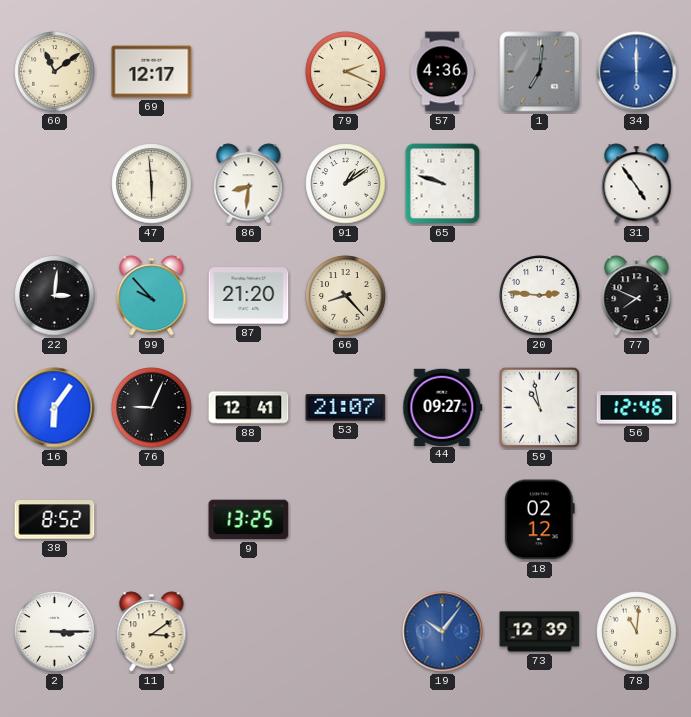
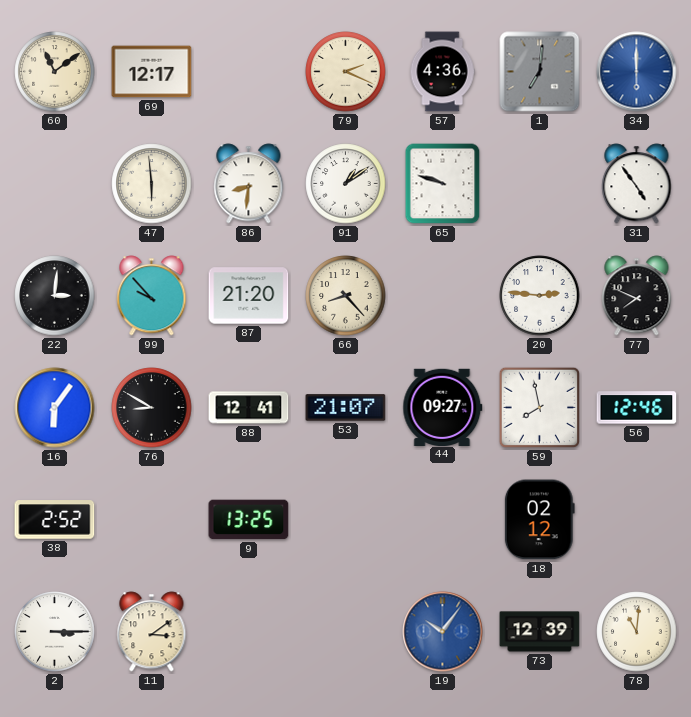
76: 9:04 -> 8:50 (152, 408)
59: 10:58 -> 7:58 (540, 408)
38: 8:52 -> 2:52 (55, 520)
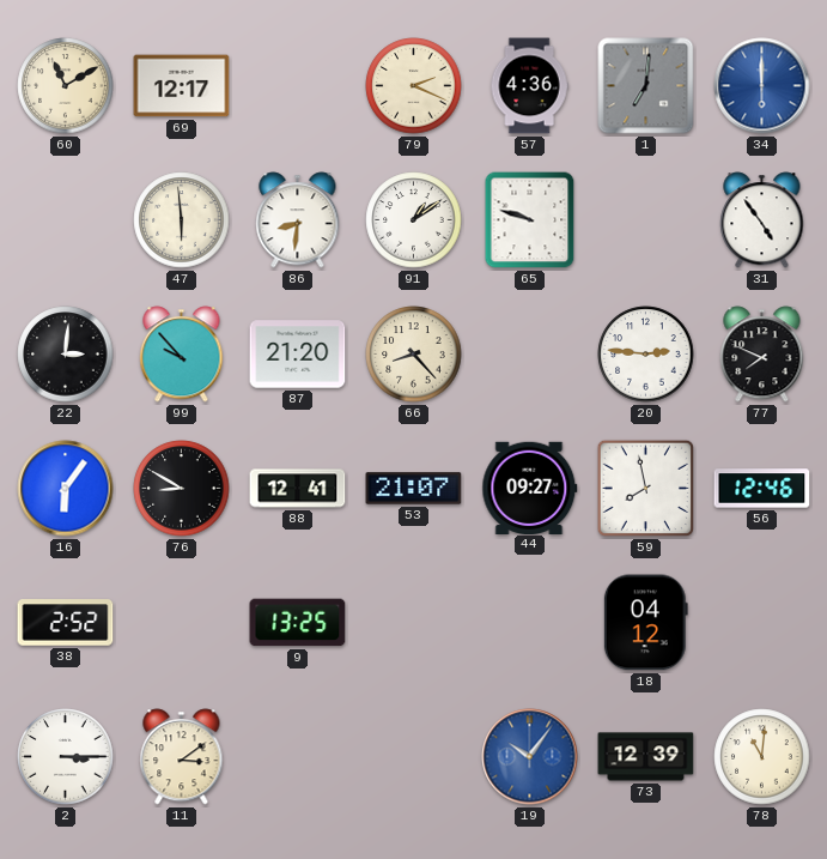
60: 11:09 -> 11:10 (66, 86)
18: 02:12 -> 04:12 (645, 623)
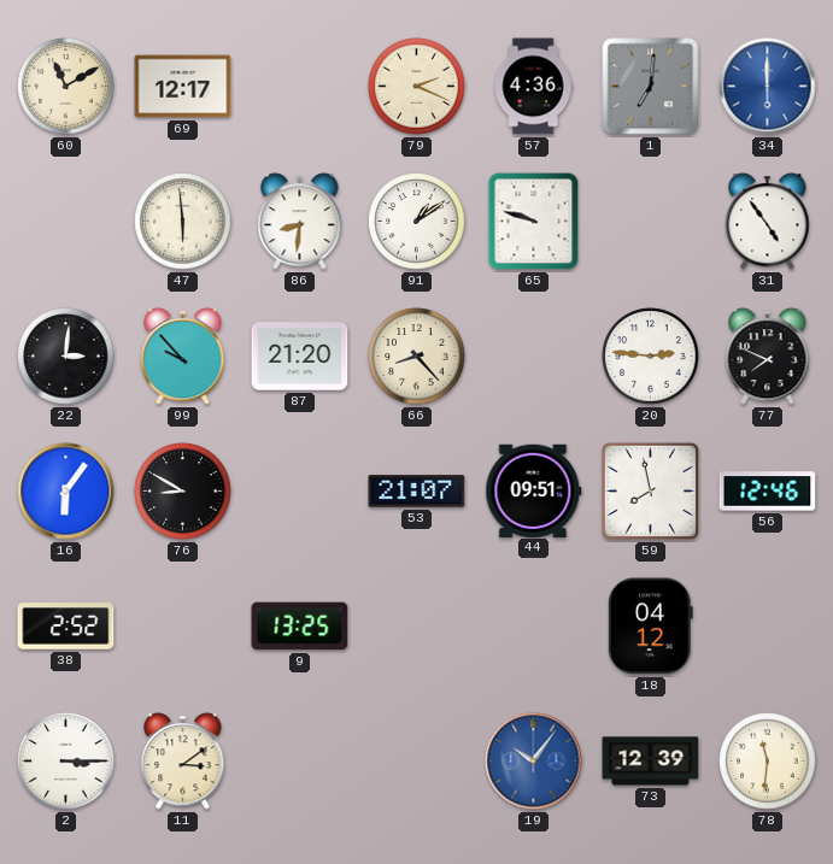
88: 12:41 -> none (298, 489)
44: 09:27 -> 09:51 (534, 490)
78: 11:01 -> 11:31 (768, 762)
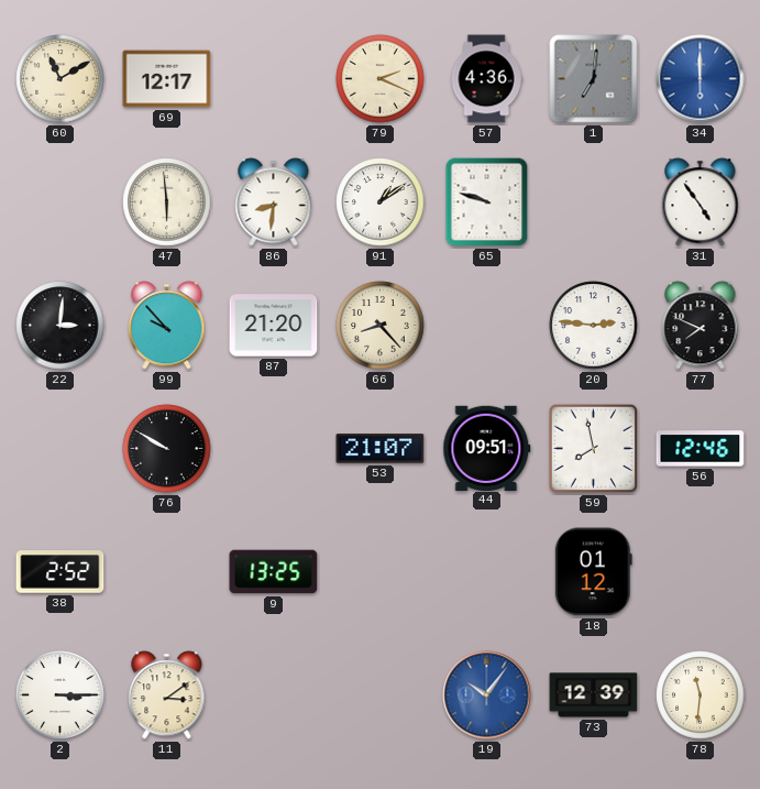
16: 6:06 -> none (66, 492)
76: 8:50 -> 9:50 (167, 449)
18: 04:12 -> 01:12 (593, 572)
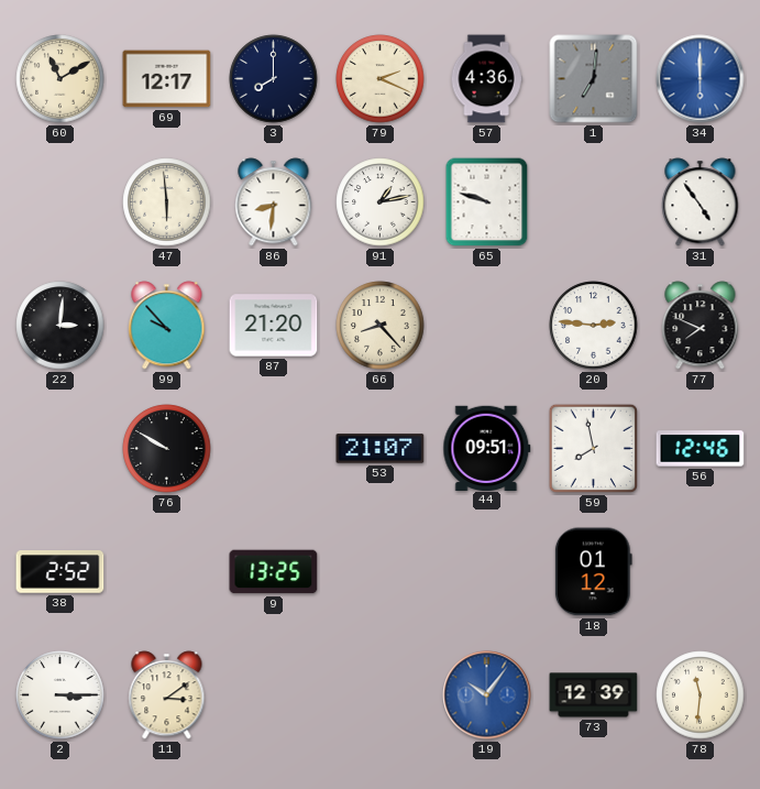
3: none -> 8:00 (274, 79)
91: 1:09 -> 1:13 (381, 202)
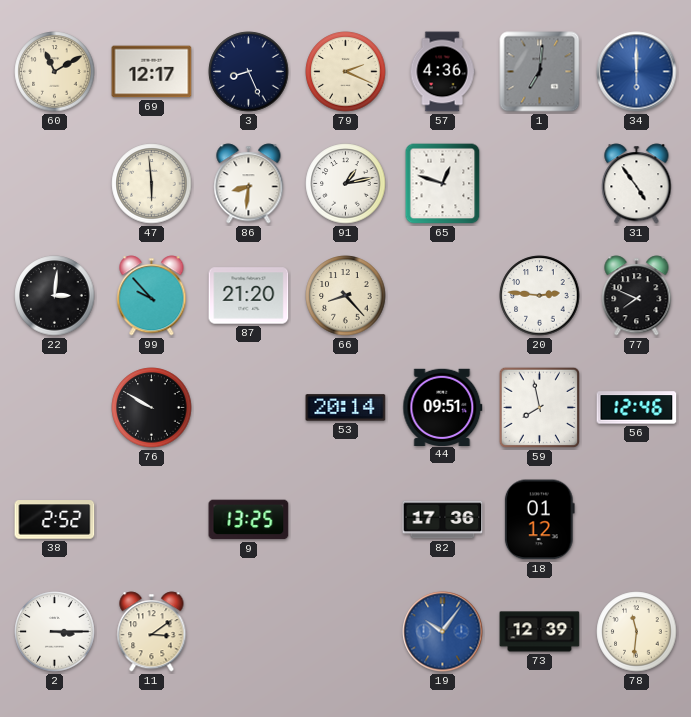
3: 8:00 -> 8:26 (249, 72)
65: 9:48 -> 12:48 (443, 184)
53: 21:07 -> 20:14 (346, 408)
82: none -> 17:36 (443, 520)
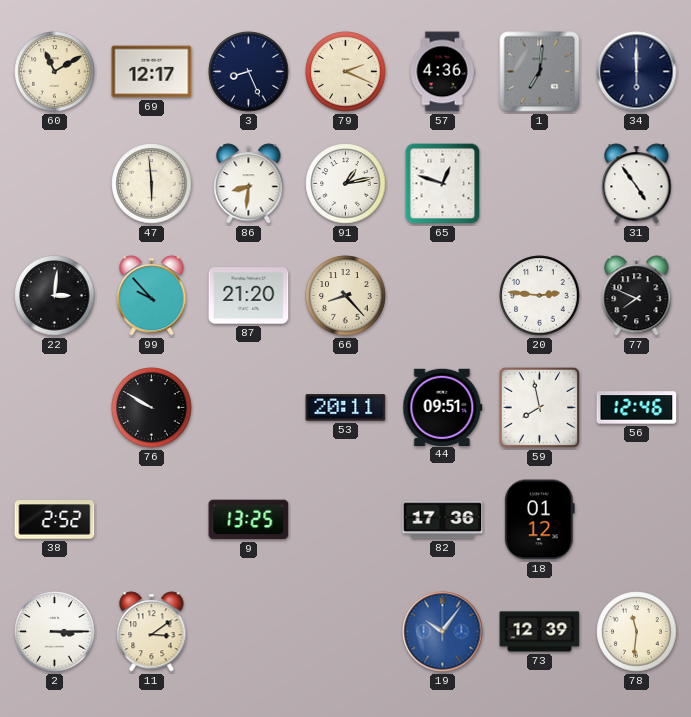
34 dial: blue -> navy (637, 72)
53: 20:14 -> 20:11 (346, 408)
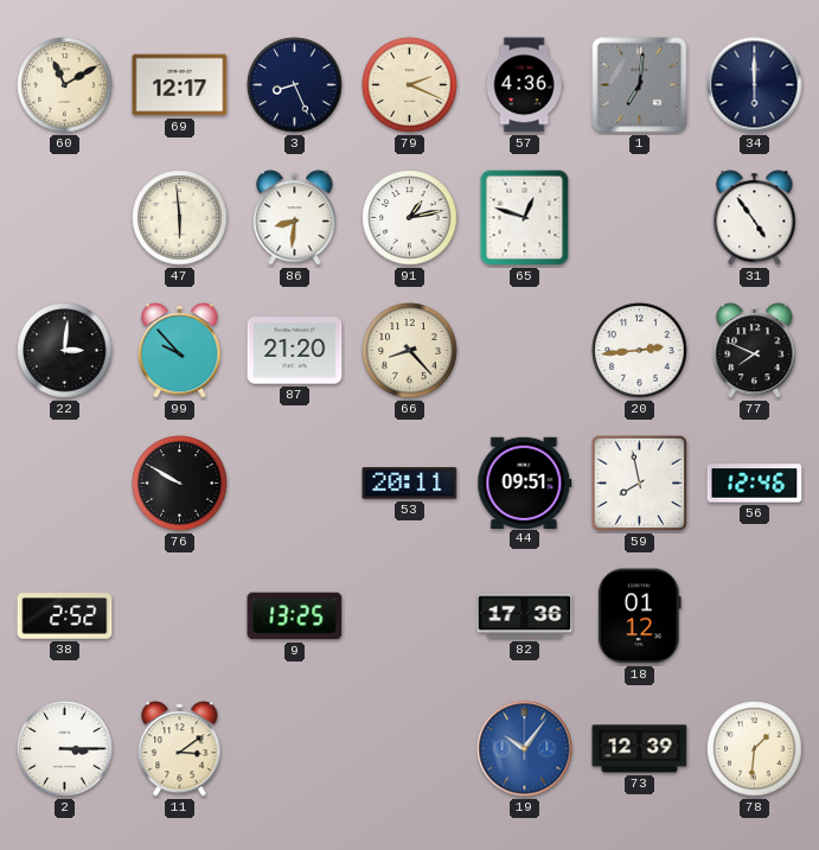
20: 2:46 -> 2:44 (640, 351)
78: 11:31 -> 1:31 (755, 749)
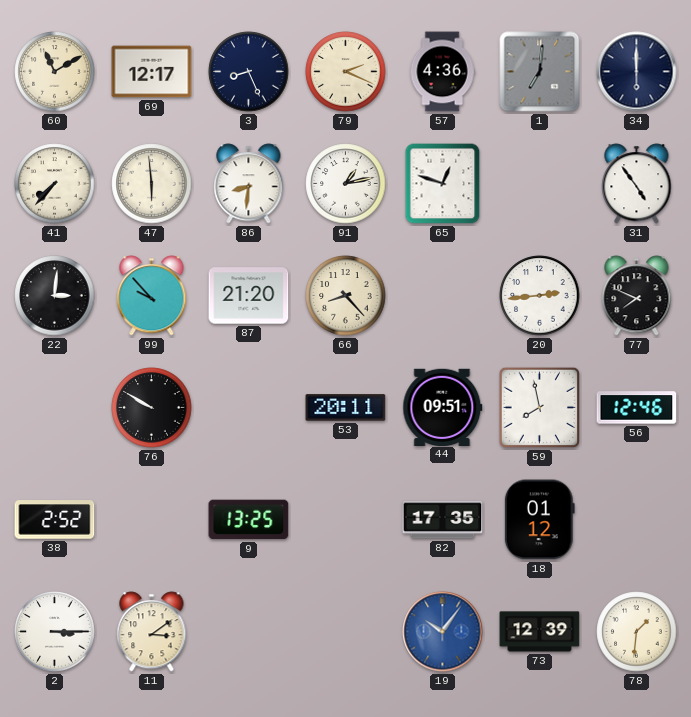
41: none -> 7:37 (55, 184)
82: 17:36 -> 17:35 (443, 520)
